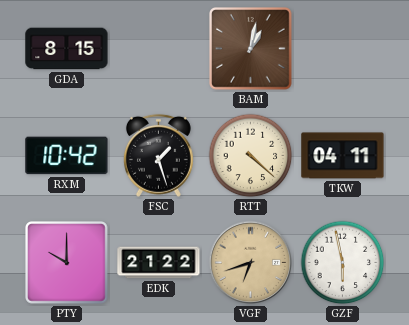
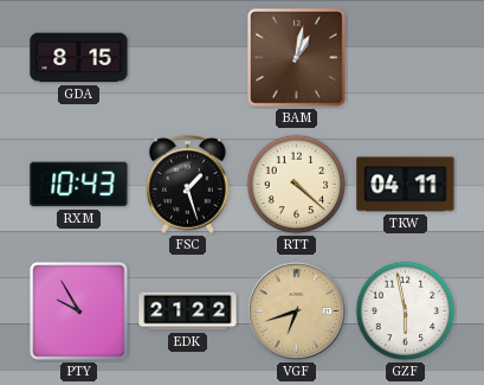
RXM: 10:42 -> 10:43 (79, 185)
PTY: 10:00 -> 9:55 (79, 312)
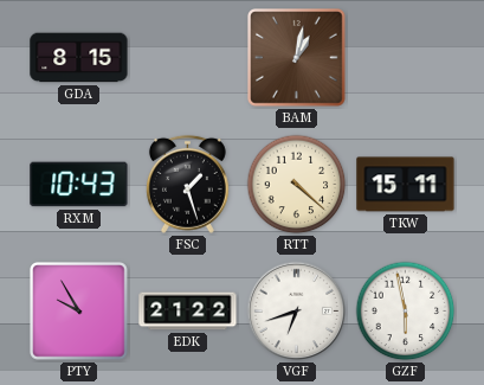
TKW: 04:11 -> 15:11 (406, 185)
VGF dial: champagne -> white (297, 312)
